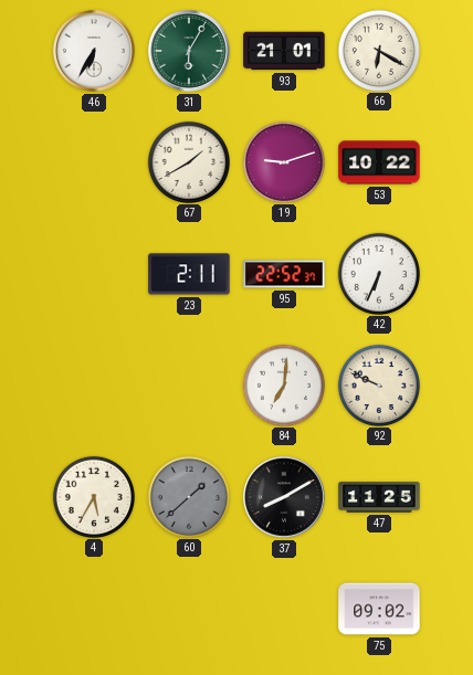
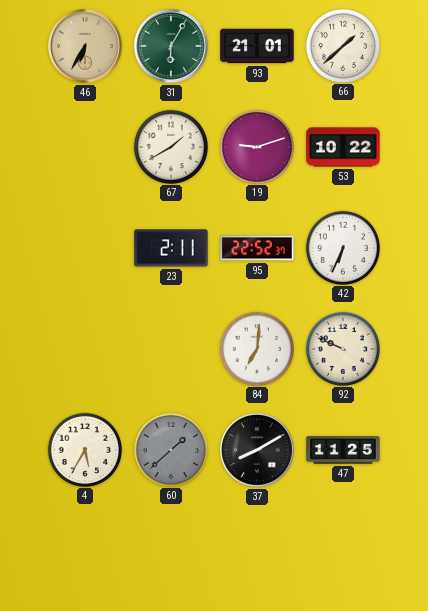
46 dial: white -> champagne (85, 46)
66: 6:20 -> 1:38 (342, 45)
75: 09:02 -> none (379, 609)
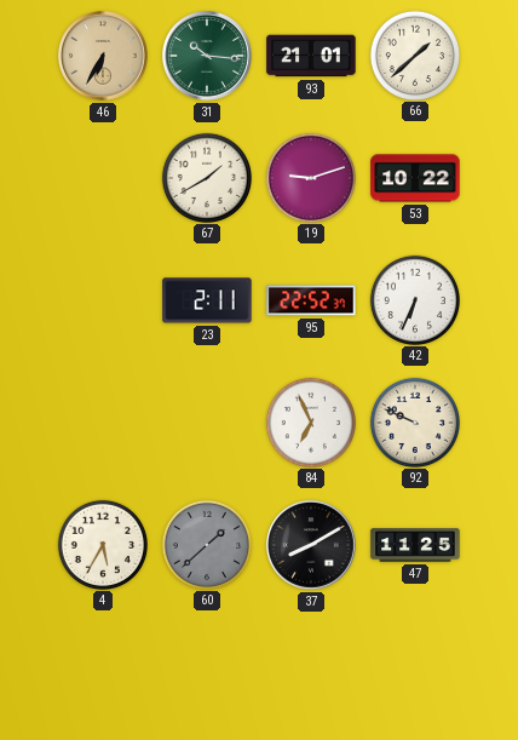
31: 6:05 -> 10:16 (207, 56)
84: 7:01 -> 6:56 (310, 421)
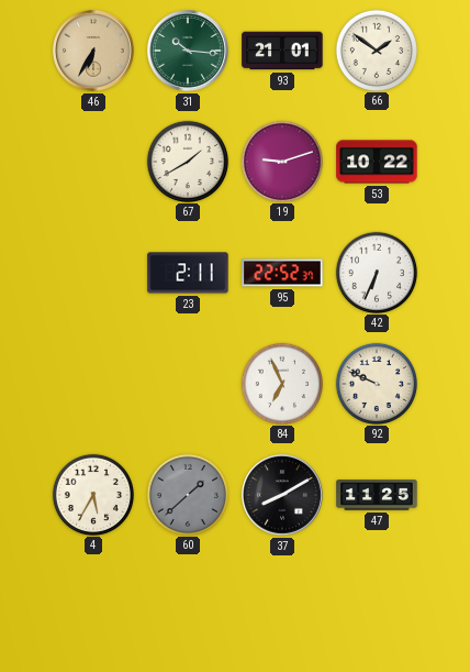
66: 1:38 -> 1:51 (376, 49)
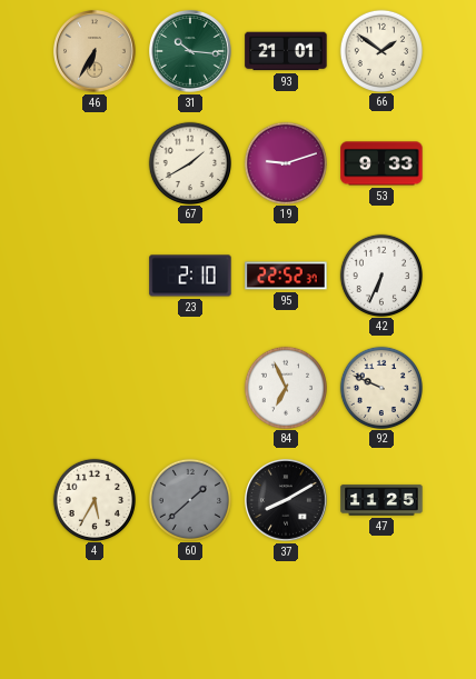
53: 10:22 -> 9:33 (381, 163)
23: 2:11 -> 2:10 (190, 276)
